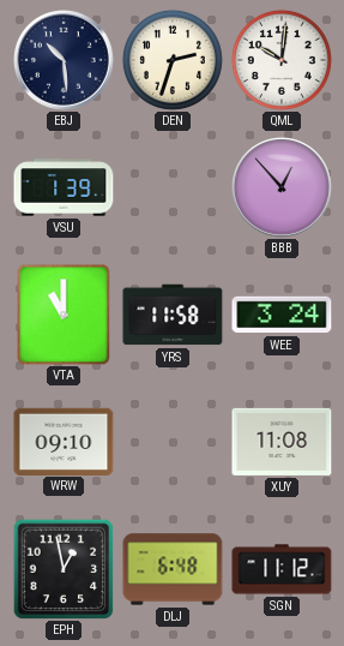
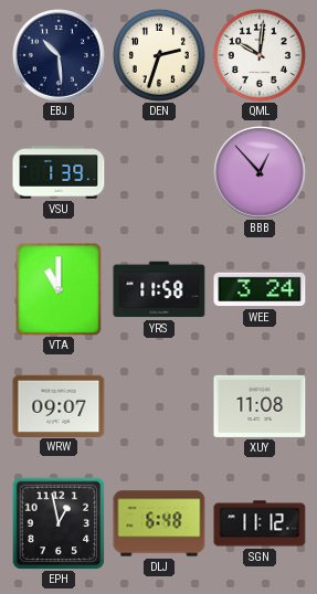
WRW: 09:10 -> 09:07 (59, 405)
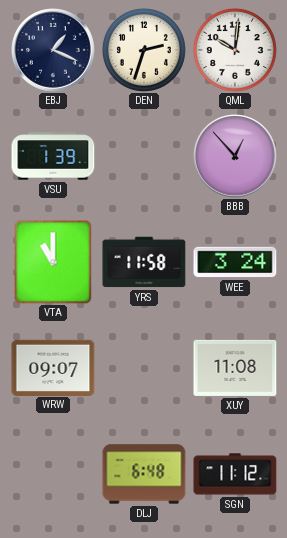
EBJ: 10:29 -> 1:19 (54, 51)
EPH: 12:58 -> none (59, 523)
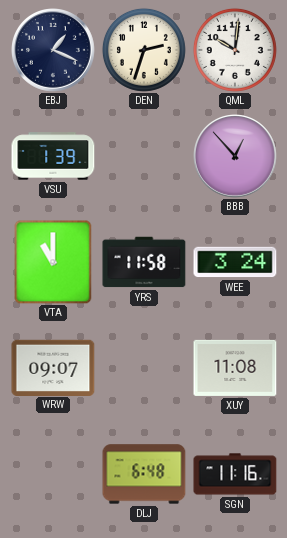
SGN: 11:12 -> 11:16 (235, 474)
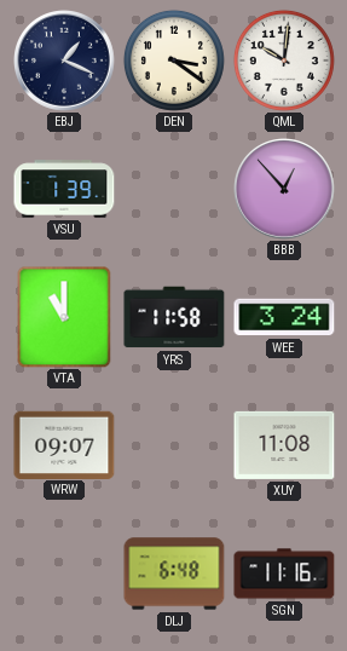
DEN: 2:33 -> 3:21 (174, 61)
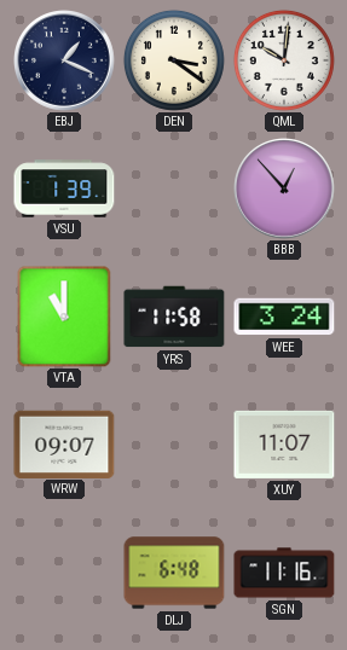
XUY: 11:08 -> 11:07 (284, 445)
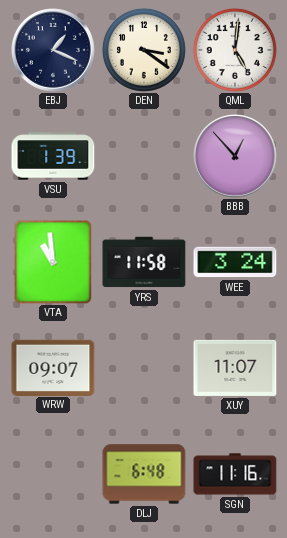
QML: 10:01 -> 5:01 (235, 50)
VTA: 11:00 -> 10:59 (53, 262)
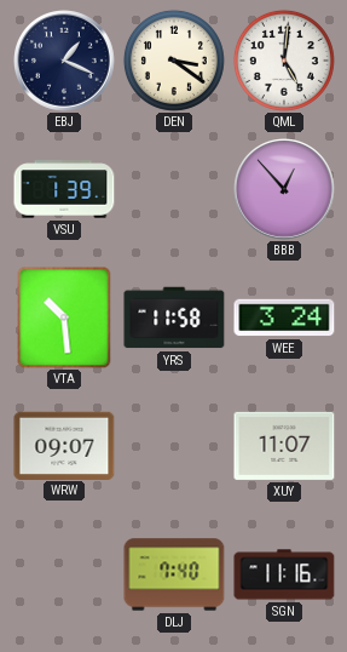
VTA: 10:59 -> 10:29 (64, 318)
DLJ: 6:48 -> 7:40 (174, 574)
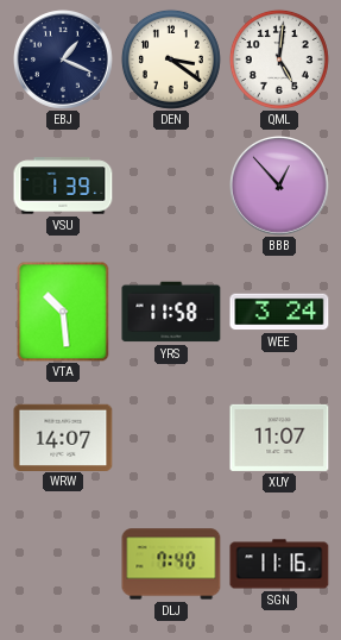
WRW: 09:07 -> 14:07 (63, 437)
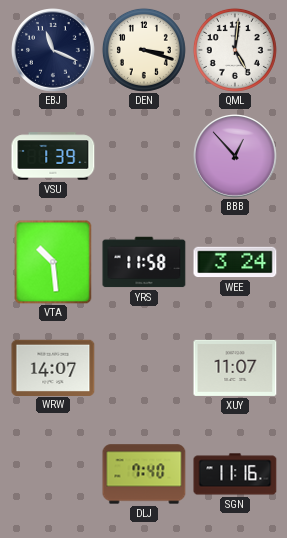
EBJ: 1:19 -> 11:19 (54, 51)
DEN: 3:21 -> 3:18 (144, 50)
